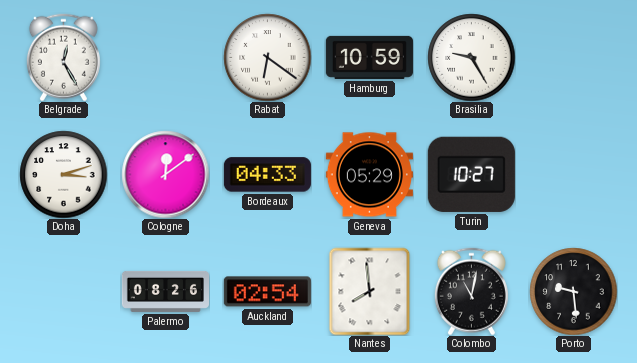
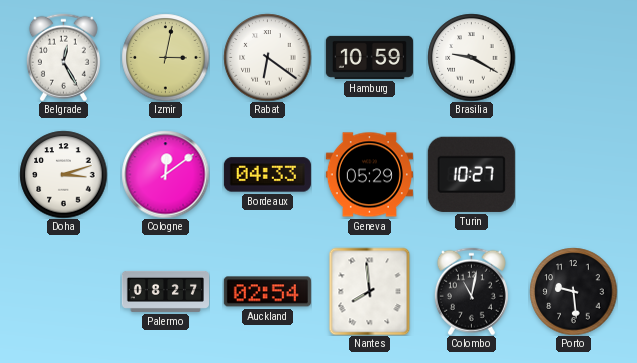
Izmir: none -> 3:02 (165, 57)
Brasilia: 9:25 -> 9:20 (471, 57)
Palermo: 08:26 -> 08:27 (165, 291)
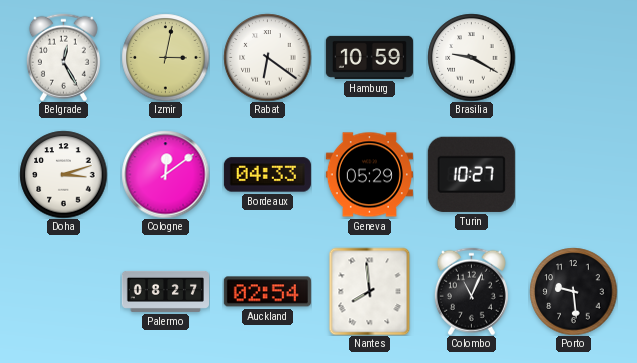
Colombo: 11:02 -> 11:04 (471, 291)
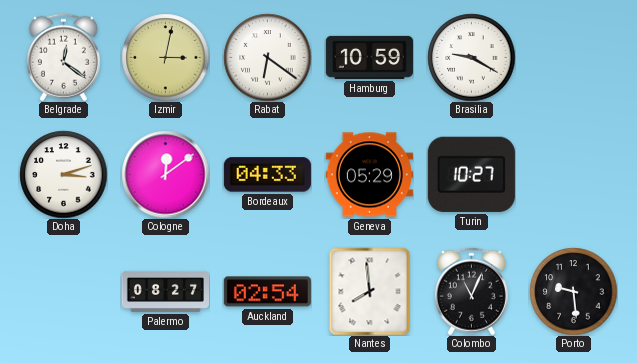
Belgrade: 12:25 -> 12:21 (63, 57)
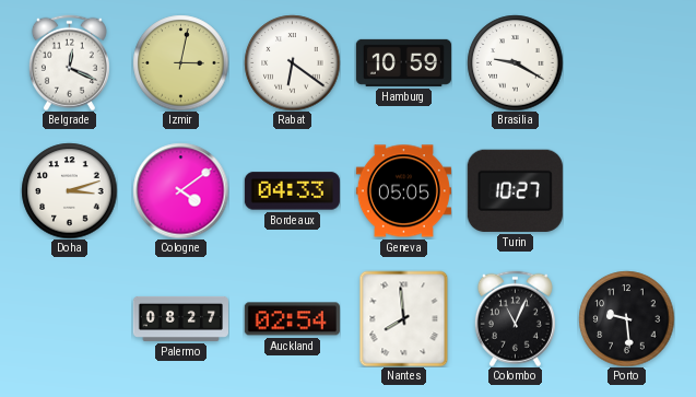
Belgrade: 12:21 -> 12:19 (69, 62)
Cologne: 12:09 -> 4:09 (180, 190)
Geneva: 05:29 -> 05:05 (403, 191)
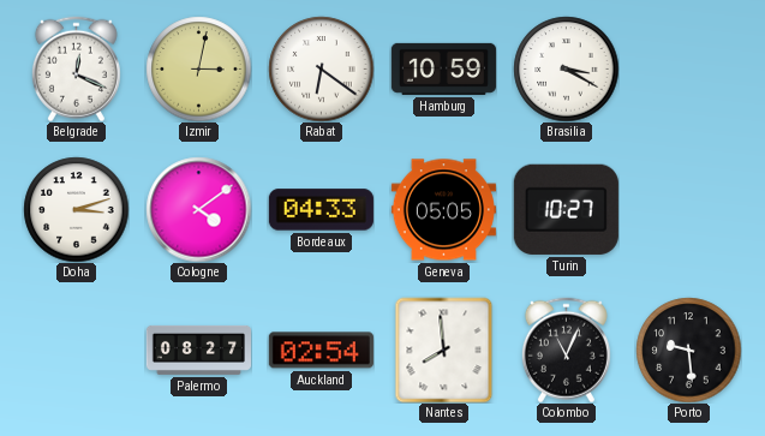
Brasilia: 9:20 -> 3:20 (566, 68)
